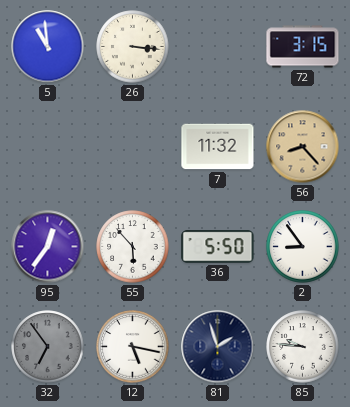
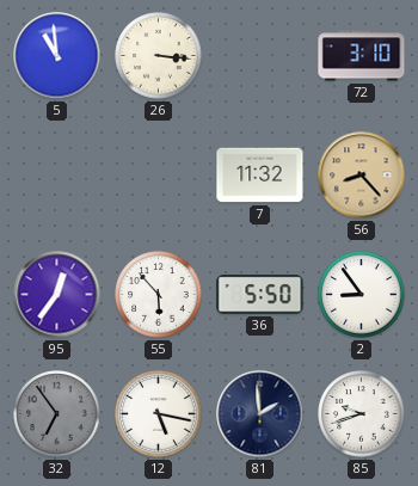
72: 3:15 -> 3:10 (362, 56)
81: 1:57 -> 1:59 (260, 414)
85: 9:46 -> 9:42 (362, 414)
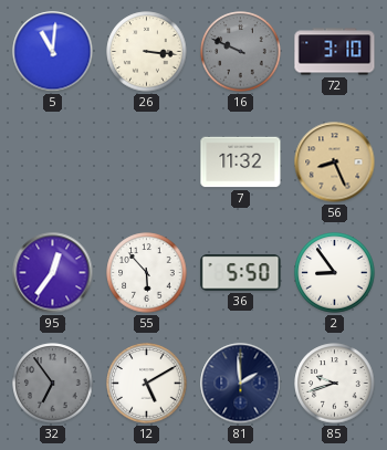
5: 10:59 -> 11:01 (53, 52)
16: none -> 9:49 (241, 52)
56: 8:23 -> 8:26 (335, 163)
12: 5:17 -> 5:10 (147, 384)
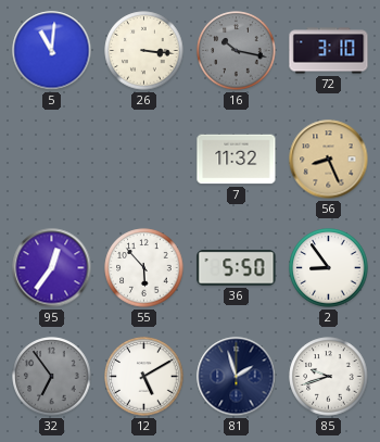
16: 9:49 -> 10:17 (237, 51)
81: 1:59 -> 1:57 (237, 377)
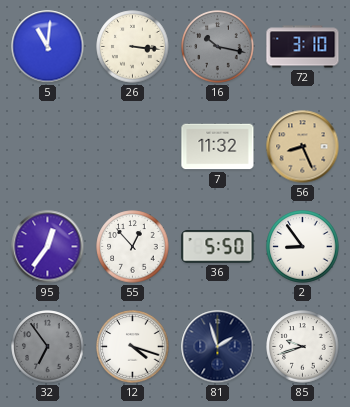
55: 5:53 -> 12:53 (133, 247)
12: 5:10 -> 4:18 (133, 347)
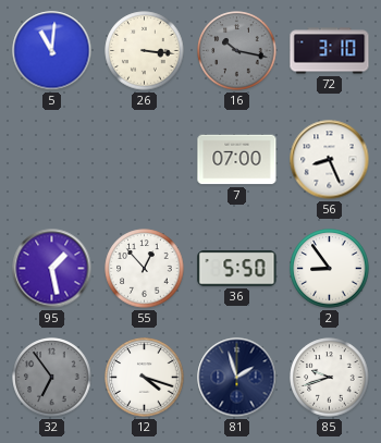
7: 11:32 -> 07:00 (237, 160)
56 dial: champagne -> white (330, 160)
95: 12:36 -> 1:28 (52, 269)
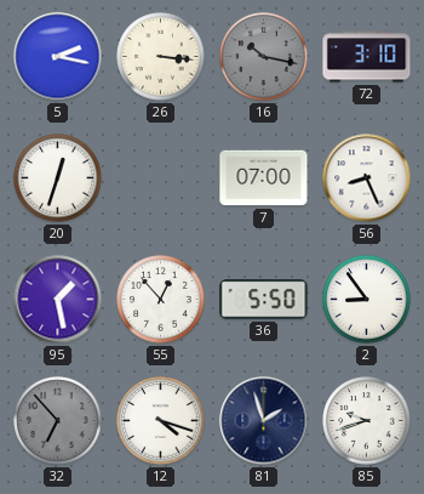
5: 11:01 -> 2:17 (58, 57)
20: none -> 12:33 (58, 178)
32: 6:54 -> 6:53 (58, 421)
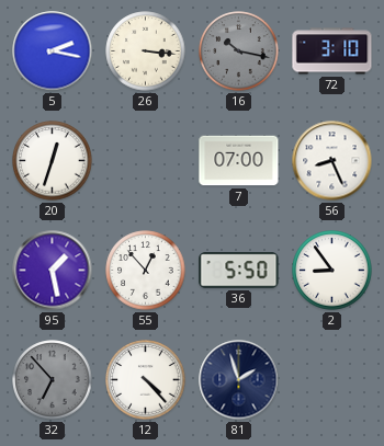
12: 4:18 -> 4:23 (146, 380)
85: 9:42 -> none (367, 421)
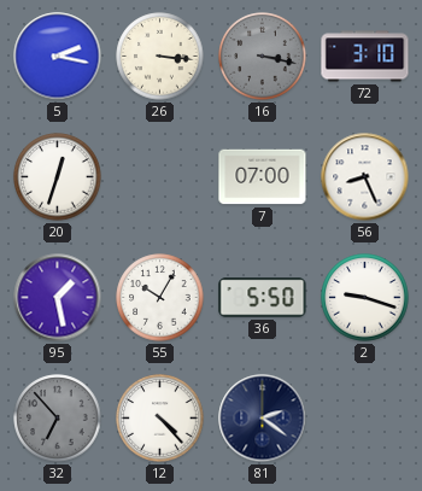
16: 10:17 -> 3:17 (263, 57)
55: 12:53 -> 10:05 (160, 298)
2: 8:54 -> 9:18 (365, 298)
81: 1:57 -> 2:21 (263, 419)
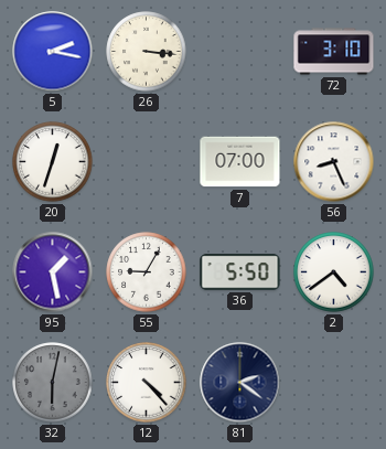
16: 3:17 -> none (263, 57)
55: 10:05 -> 9:05 (147, 272)
2: 9:18 -> 4:39 (334, 272)
32: 6:53 -> 6:02 (53, 383)
